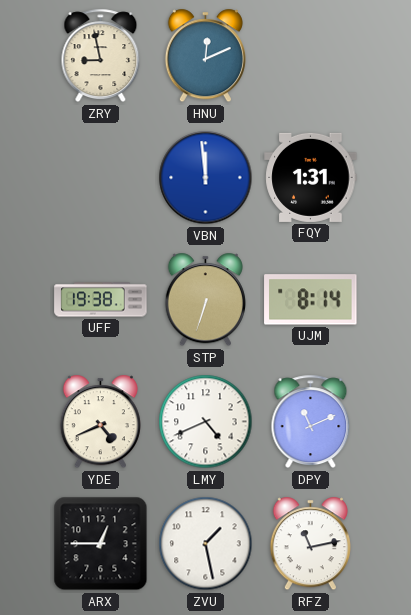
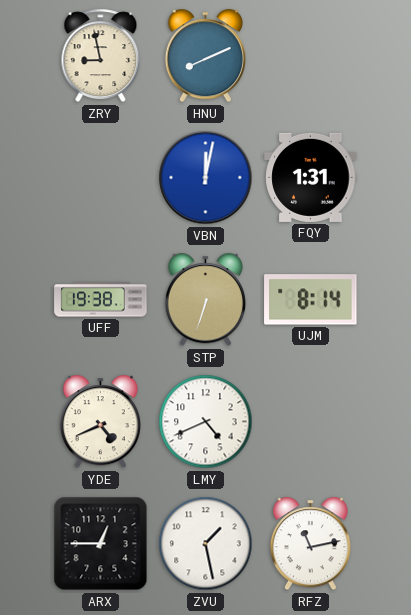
HNU: 12:11 -> 8:11 (205, 56)
VBN: 11:59 -> 12:02 (206, 178)
DPY: 11:11 -> none (311, 422)
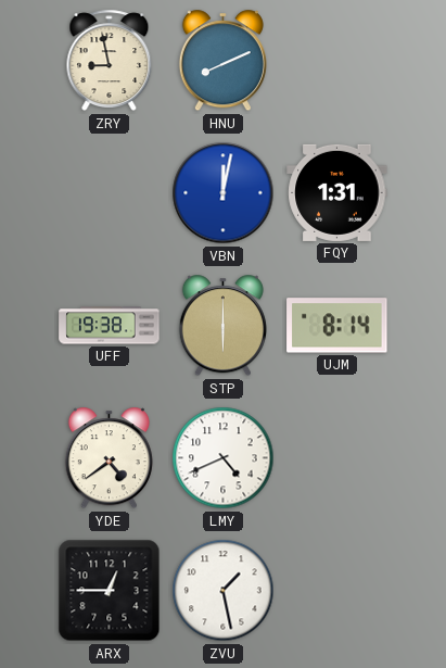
STP: 6:33 -> 6:00 (222, 326)
YDE: 4:41 -> 4:39 (109, 458)
RFZ: 11:13 -> none (310, 544)
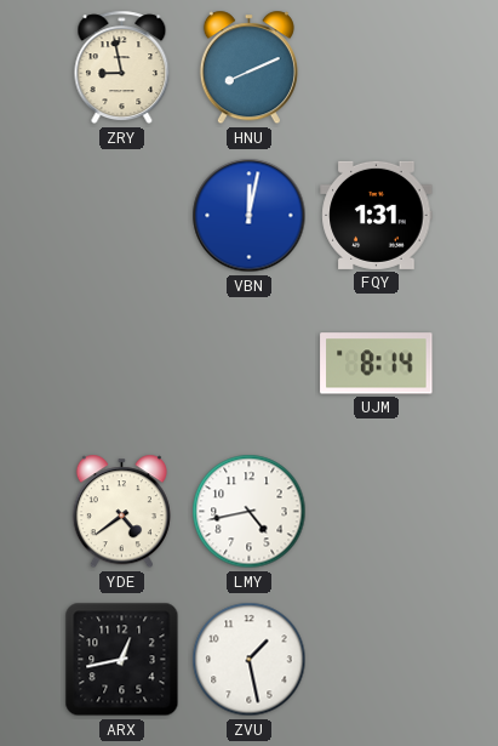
UFF: 19:38 -> none (110, 326)
STP: 6:00 -> none (222, 326)
LMY: 4:41 -> 4:43 (250, 512)
ARX: 12:45 -> 12:43 (122, 660)
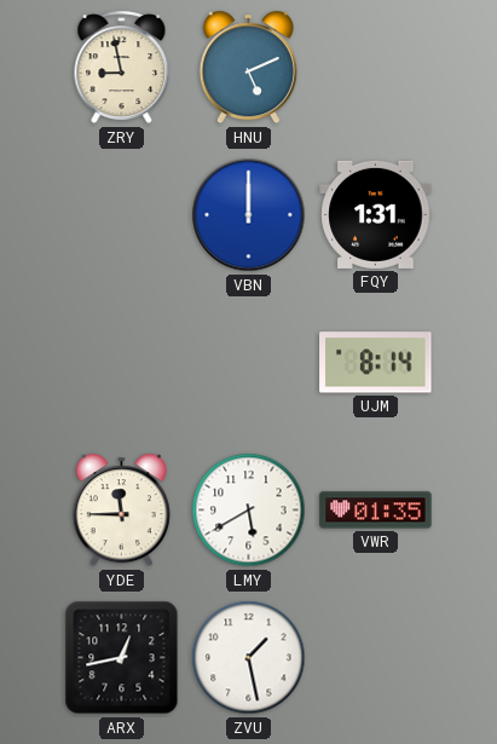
HNU: 8:11 -> 5:11 (248, 68)
VBN: 12:02 -> 12:00 (249, 215)
YDE: 4:39 -> 11:45 (121, 511)
LMY: 4:43 -> 5:40 (249, 511)
VWR: none -> 01:35 (376, 511)
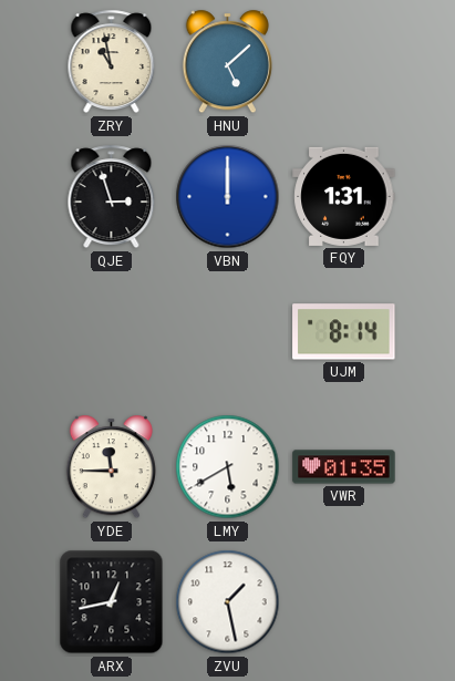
ZRY: 8:58 -> 10:58 (112, 62)
HNU: 5:11 -> 5:08 (227, 62)
QJE: none -> 2:57 (112, 197)
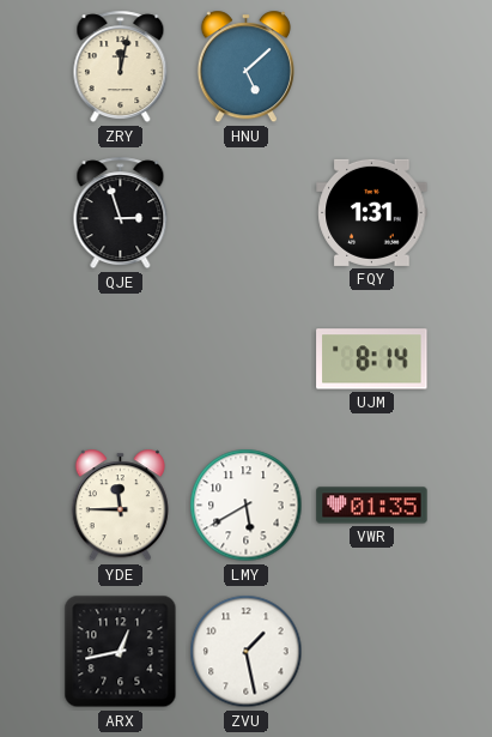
ZRY: 10:58 -> 12:02 (121, 67)
VBN: 12:00 -> none (228, 197)
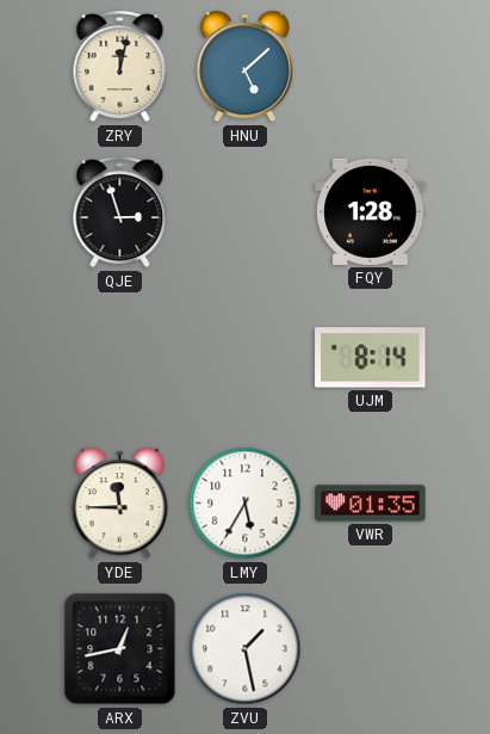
FQY: 1:31 -> 1:28 (371, 211)
LMY: 5:40 -> 5:35 (246, 504)
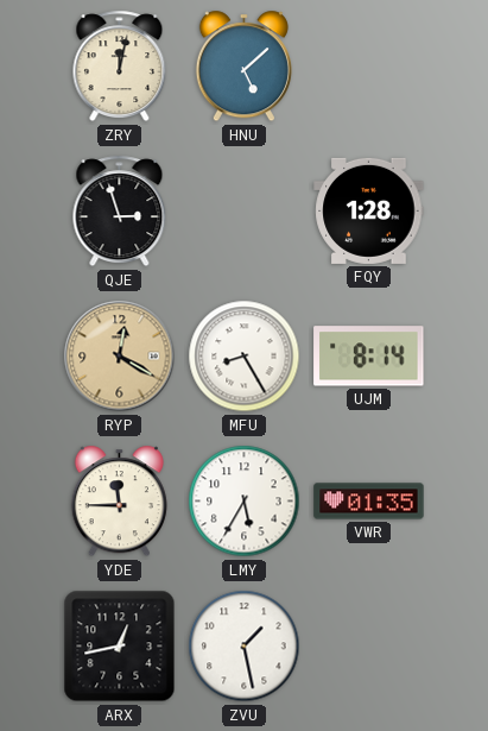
RYP: none -> 12:20 (120, 357)
MFU: none -> 8:25 (245, 357)
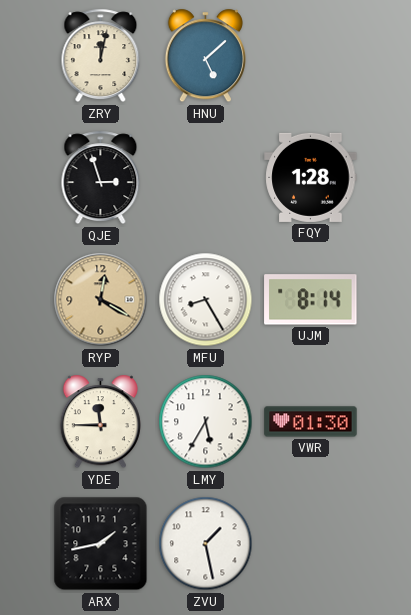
VWR: 01:35 -> 01:30 (311, 422)
ARX: 12:43 -> 1:43 (101, 544)
